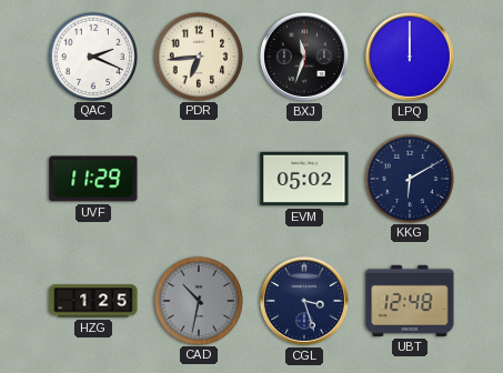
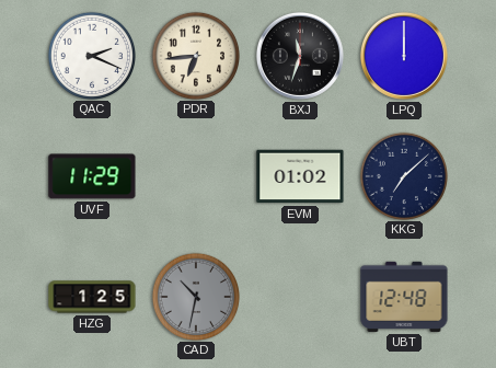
EVM: 05:02 -> 01:02 (300, 176)
KKG: 6:10 -> 7:08 (403, 175)
CGL: 3:27 -> none (304, 301)
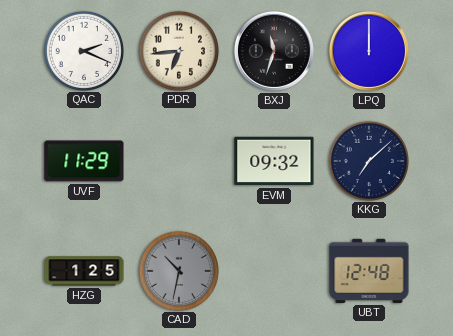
EVM: 01:02 -> 09:32 (274, 161)
